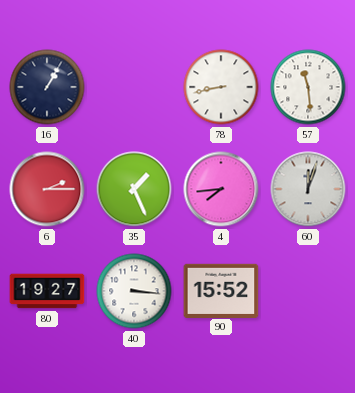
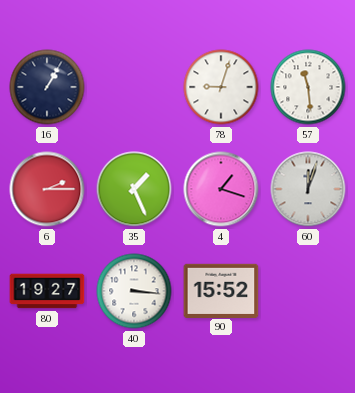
78: 8:43 -> 9:03 (221, 87)
4: 7:44 -> 1:18 (221, 189)
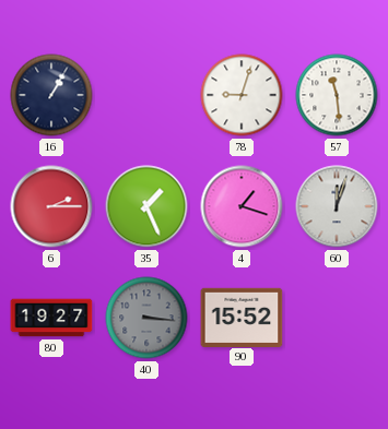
40 dial: white -> grey (146, 318)
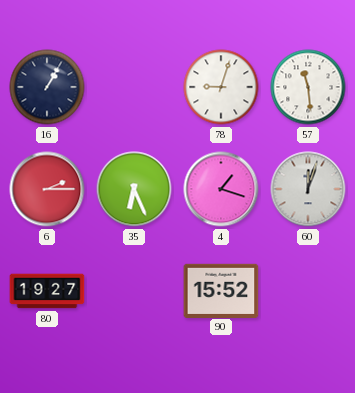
35: 1:26 -> 6:26 (134, 189)
40: 3:16 -> none (146, 318)
